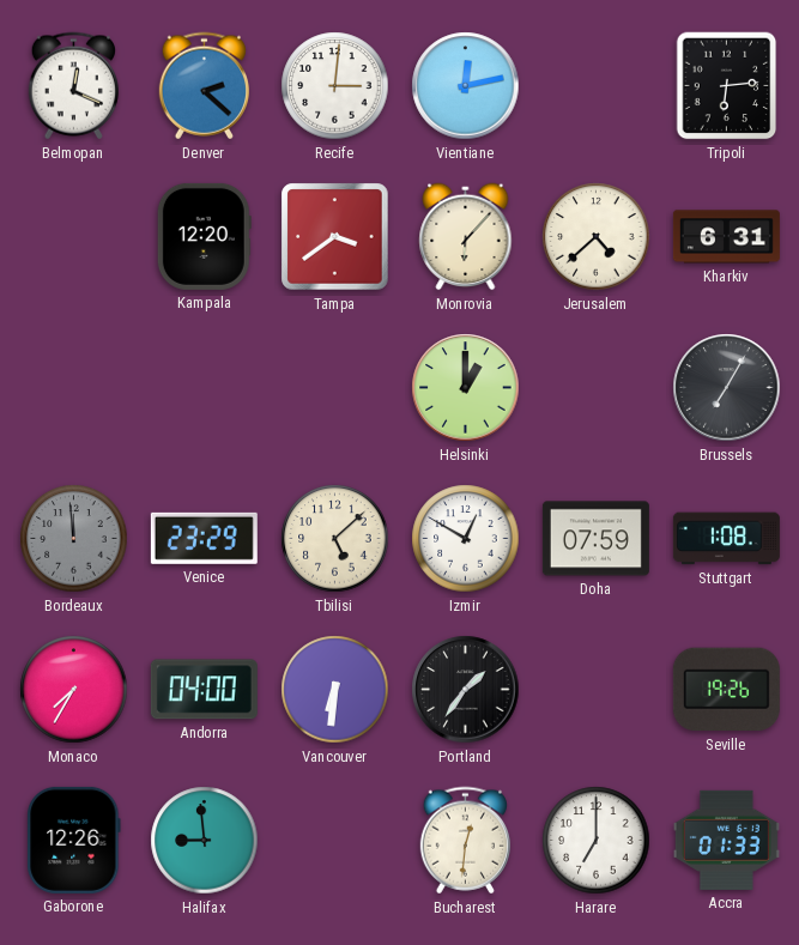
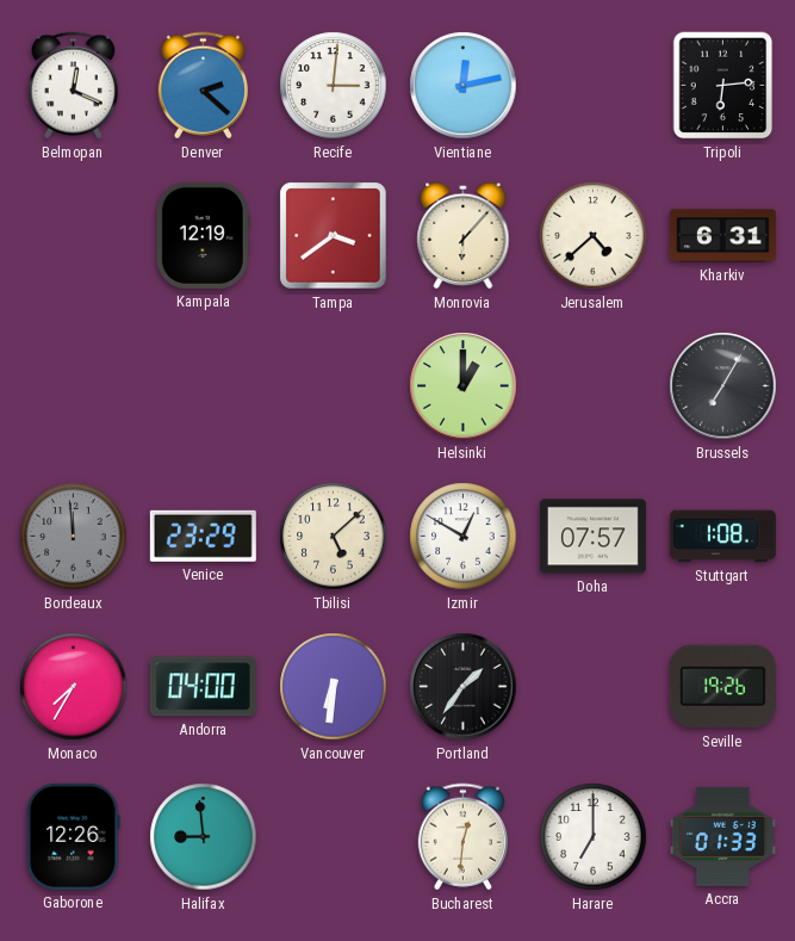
Kampala: 12:20 -> 12:19 (203, 235)
Doha: 07:59 -> 07:57 (592, 537)
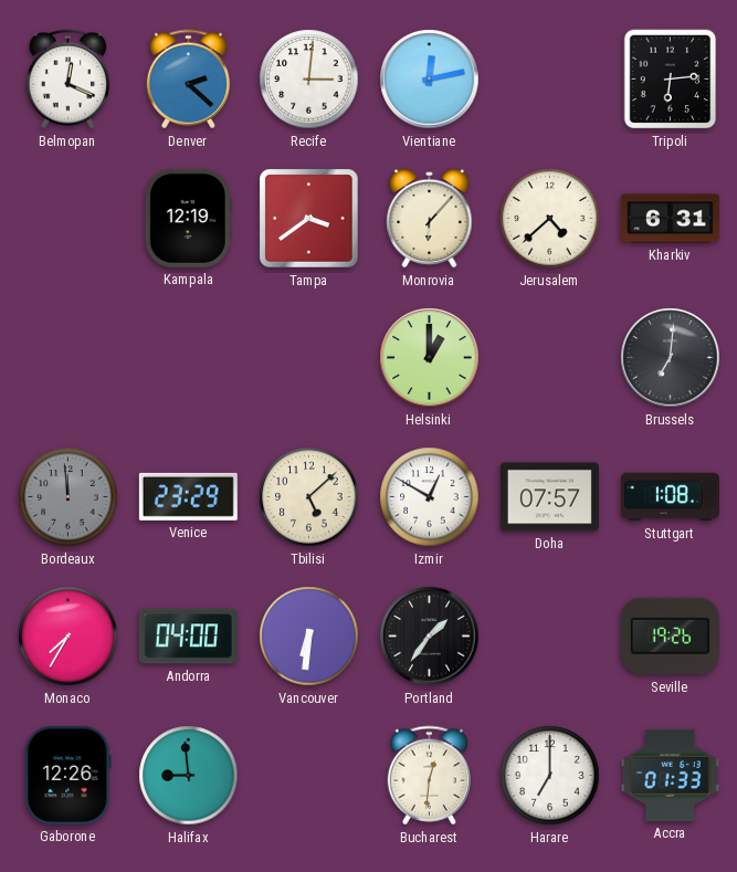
Brussels: 7:05 -> 7:01 (671, 358)
